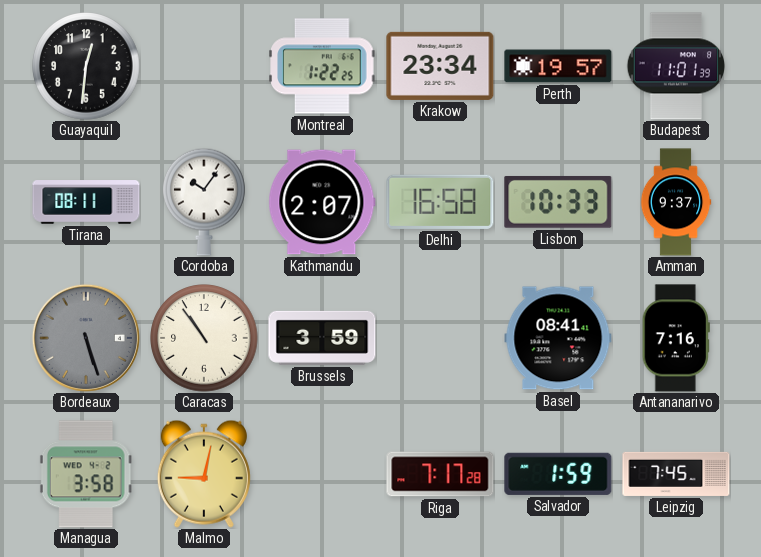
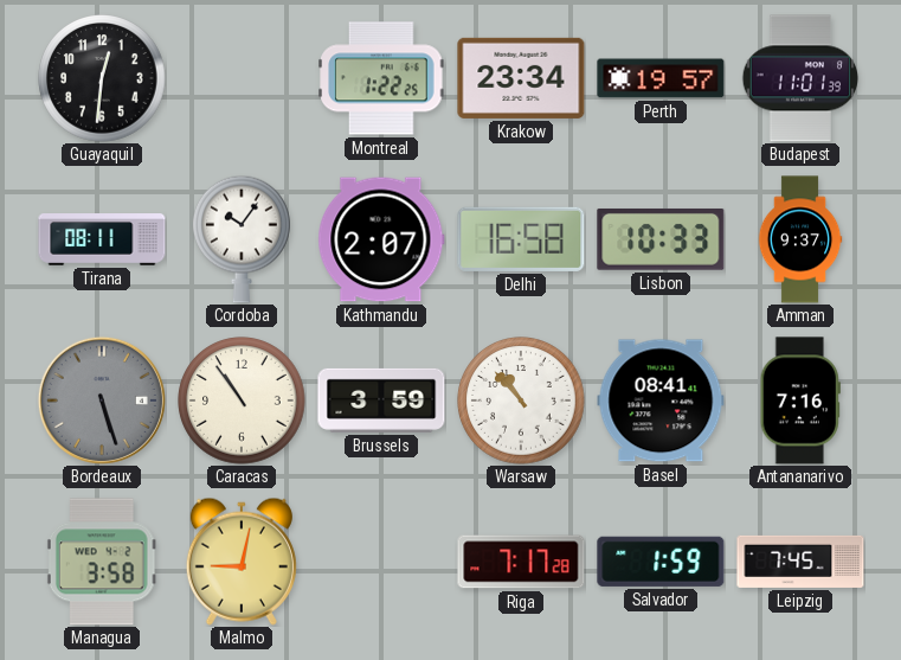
Warsaw: none -> 10:53 (521, 401)
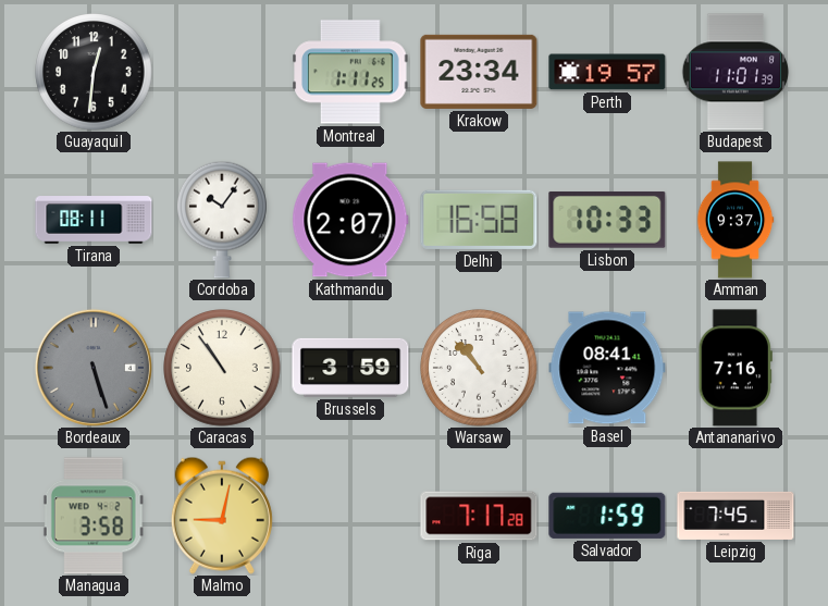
Montreal: 1:22 -> 1:11 (350, 72)
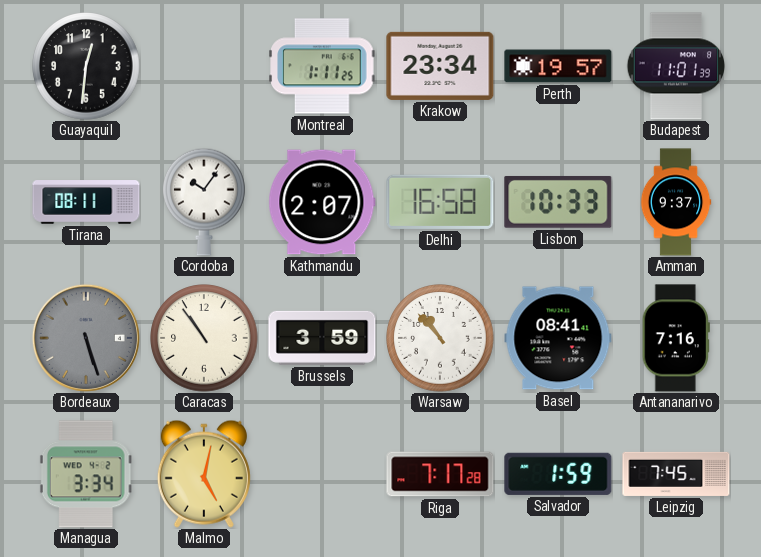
Managua: 3:58 -> 3:34 (86, 474)
Malmo: 9:02 -> 5:02 (204, 474)
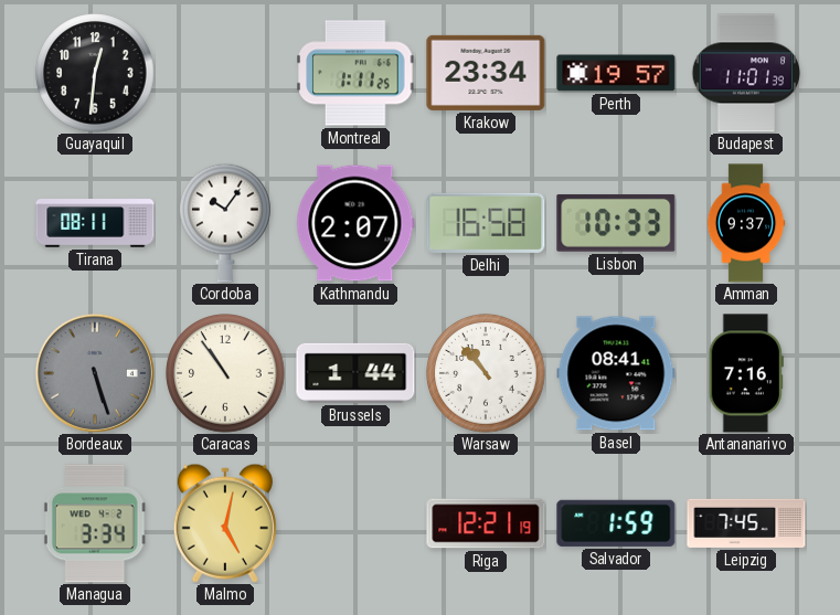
Brussels: 3:59 -> 1:44 (355, 373)
Riga: 7:17 -> 12:21 (486, 523)
